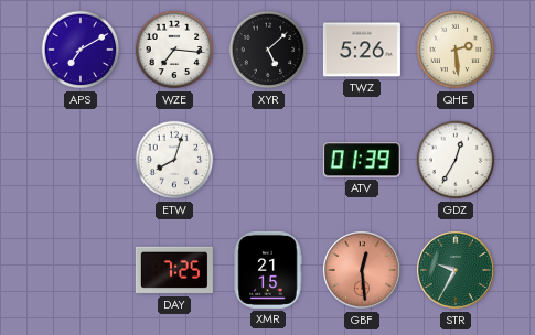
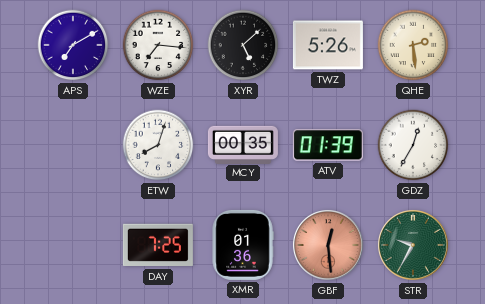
MCY: none -> 00:35 (243, 144)
XMR: 21:15 -> 01:36 (243, 245)
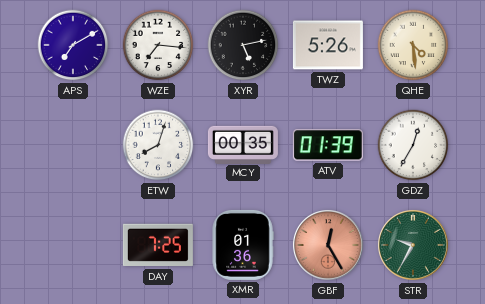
XYR: 5:08 -> 5:13 (243, 45)
QHE: 2:29 -> 4:29 (413, 45)
GBF: 12:29 -> 12:25 (328, 245)
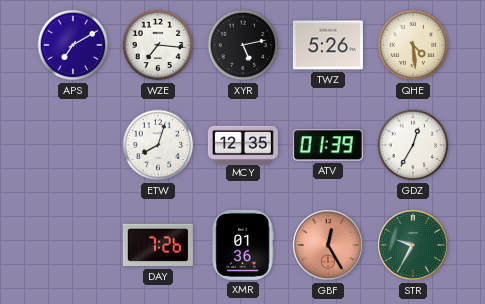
MCY: 00:35 -> 12:35 (243, 144)
DAY: 7:25 -> 7:26 (158, 245)
